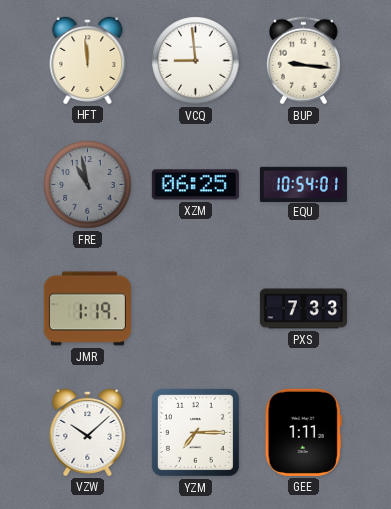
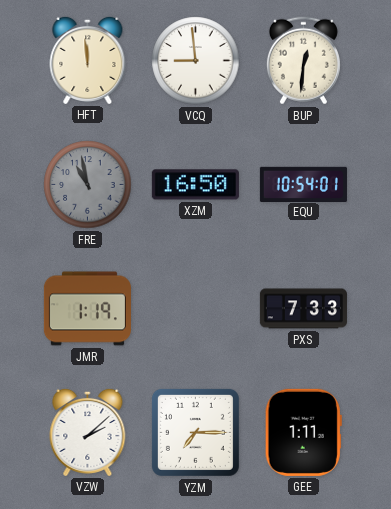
BUP: 9:16 -> 12:31 (303, 61)
XZM: 06:25 -> 16:50 (195, 185)
VZW: 10:08 -> 2:08 (88, 432)
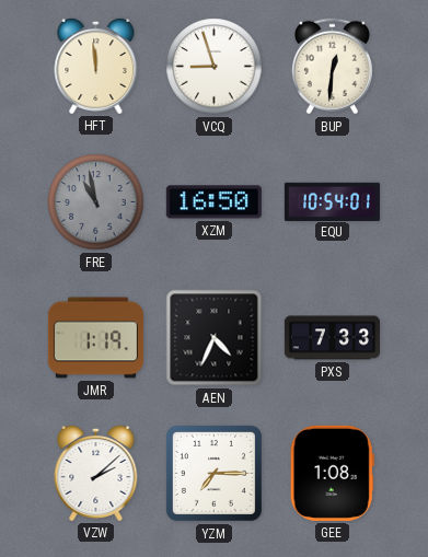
VCQ: 8:59 -> 8:57 (215, 67)
AEN: none -> 4:34 (215, 338)
GEE: 1:11 -> 1:08 (332, 473)
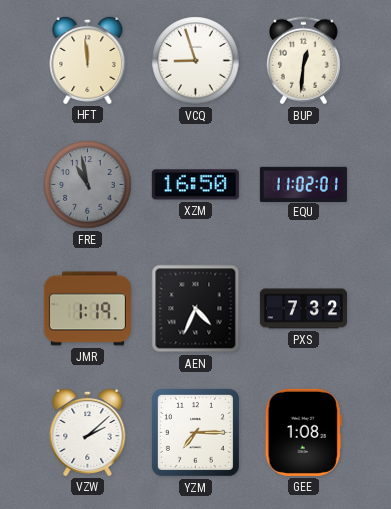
EQU: 10:54 -> 11:02 (303, 184)
PXS: 7:33 -> 7:32 (303, 309)
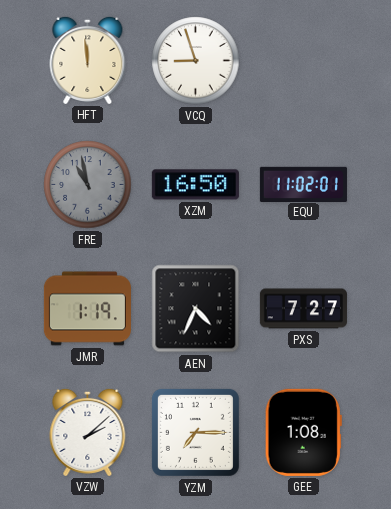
BUP: 12:31 -> none (303, 61)
PXS: 7:32 -> 7:27 (303, 309)
